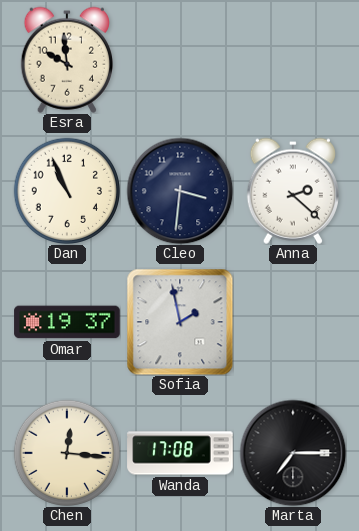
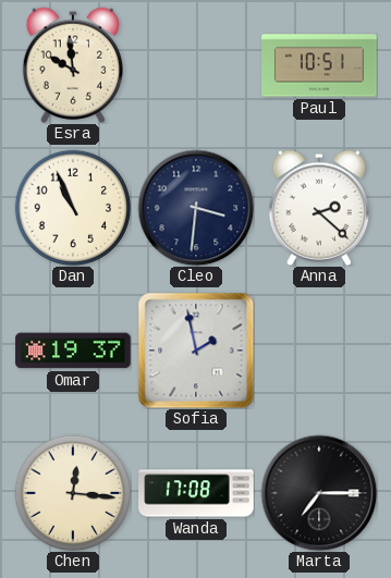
Paul: none -> 10:51 (319, 65)
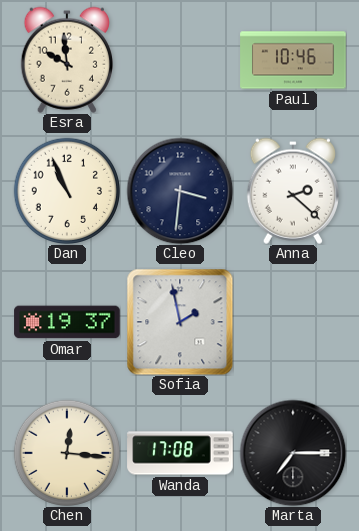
Paul: 10:51 -> 10:46 (293, 60)
